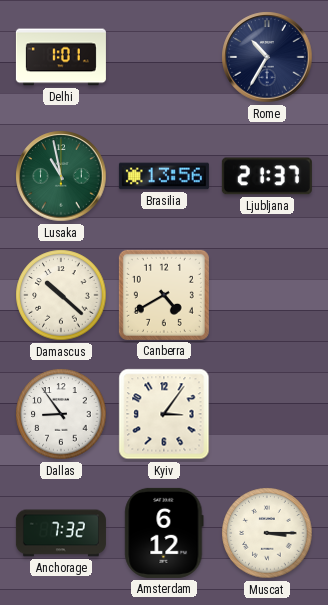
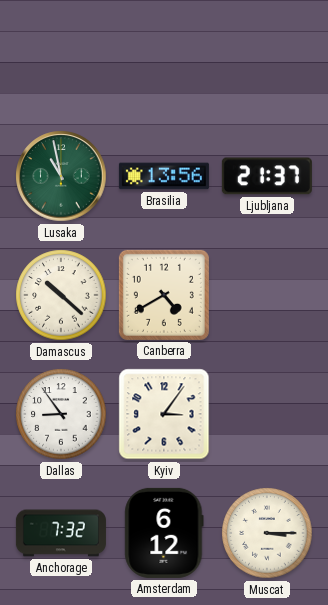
Delhi: 1:01 -> none (61, 57)
Rome: 10:35 -> none (267, 57)
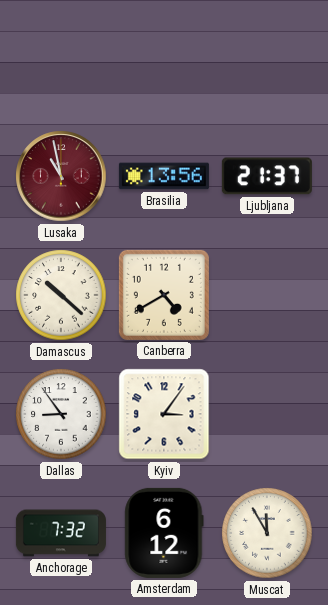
Lusaka dial: green -> burgundy (61, 176)
Muscat: 3:15 -> 11:55 (267, 533)
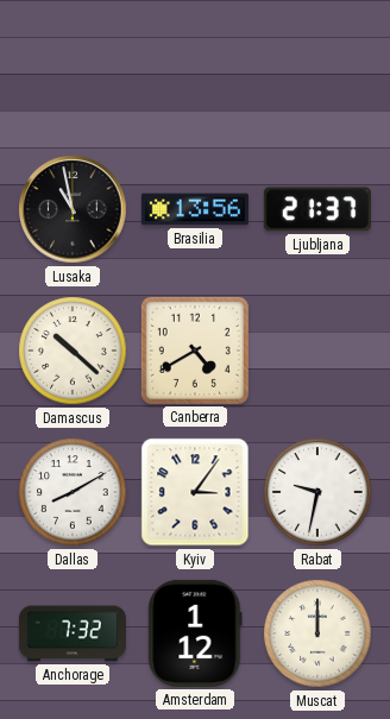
Lusaka dial: burgundy -> black (73, 209)
Dallas: 8:54 -> 8:10 (73, 492)
Rabat: none -> 9:32 (317, 492)
Amsterdam: 6:12 -> 1:12 (195, 633)
Muscat: 11:55 -> 12:00 (317, 633)
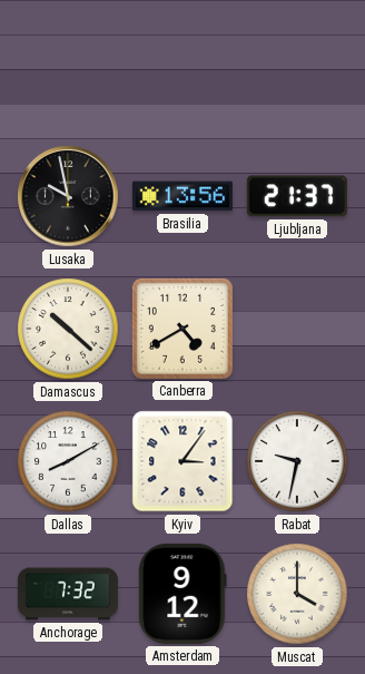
Lusaka: 10:58 -> 9:58 (68, 196)
Amsterdam: 1:12 -> 9:12 (182, 594)
Muscat: 12:00 -> 4:00 (297, 594)
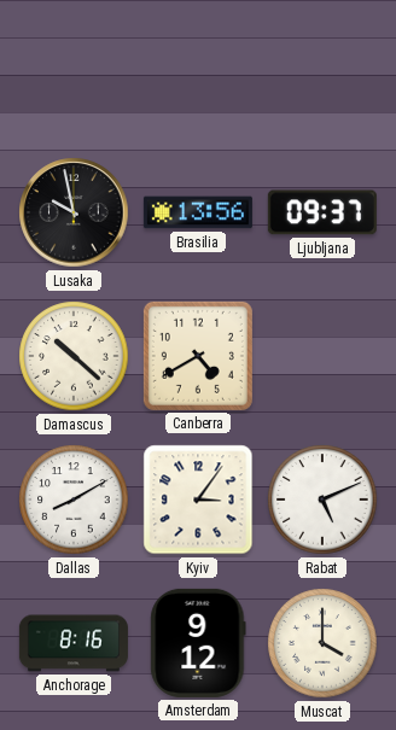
Ljubljana: 21:37 -> 09:37 (322, 212)
Rabat: 9:32 -> 5:11 (322, 500)
Anchorage: 7:32 -> 8:16 (74, 643)
